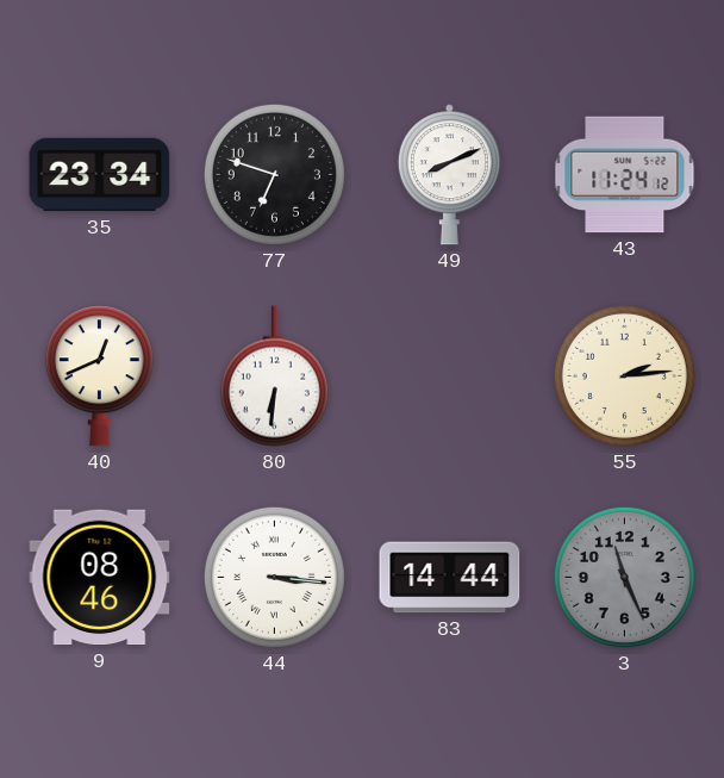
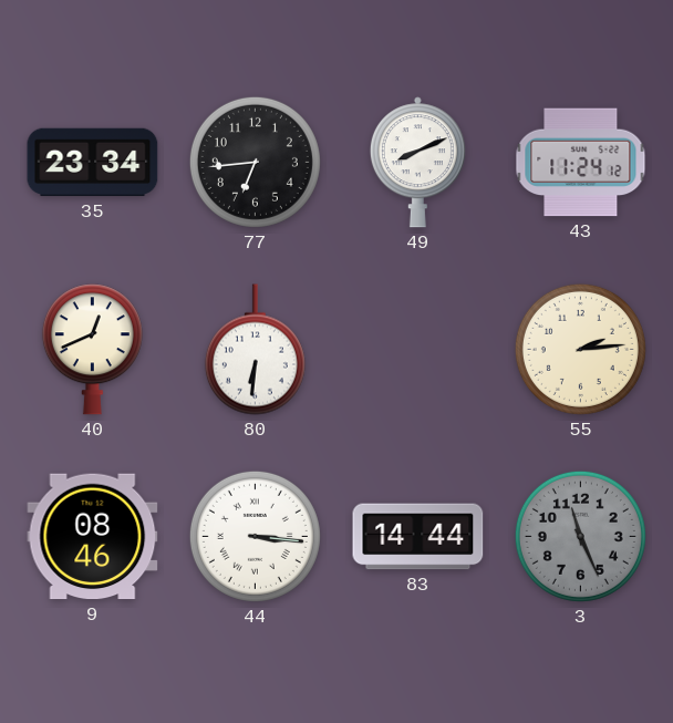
77: 6:48 -> 6:44 (255, 162)
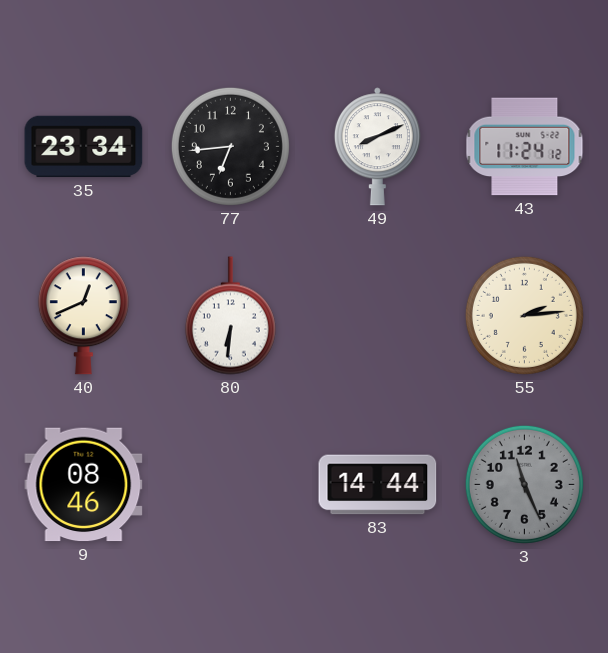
44: 3:16 -> none (255, 536)
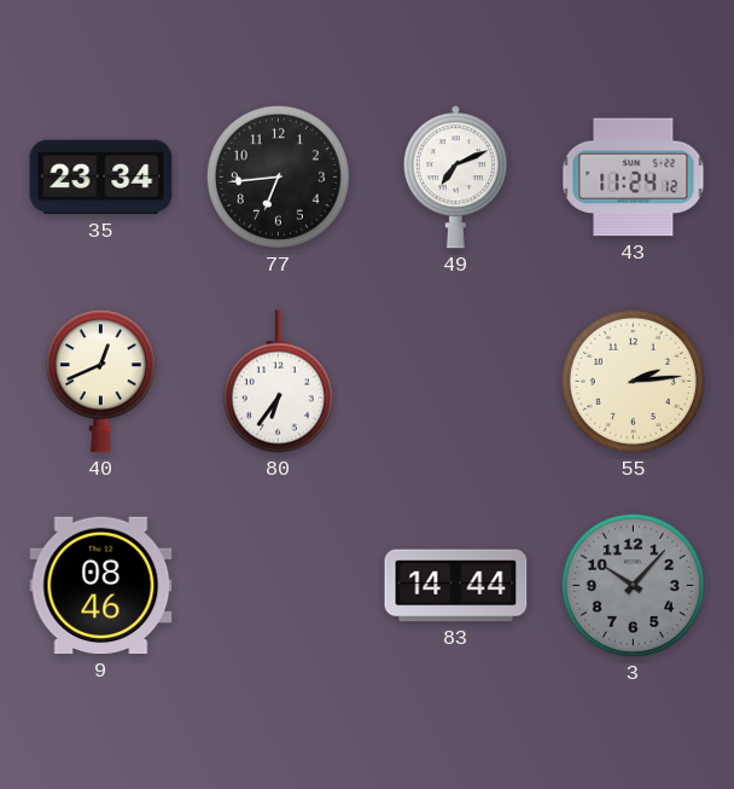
49: 8:11 -> 7:11 (455, 178)
80: 6:31 -> 6:36 (278, 382)
3: 11:26 -> 10:07 (633, 585)
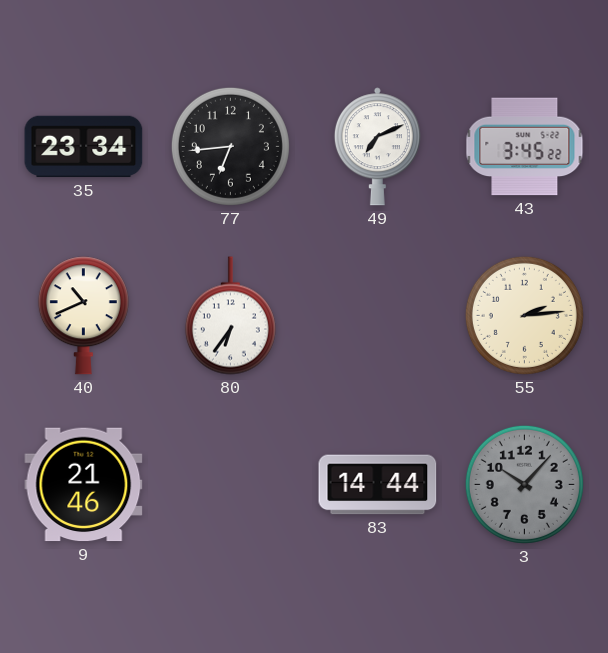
43: 11:24 -> 3:45 (525, 147)
40: 12:41 -> 10:41 (83, 316)
9: 08:46 -> 21:46 (84, 485)
